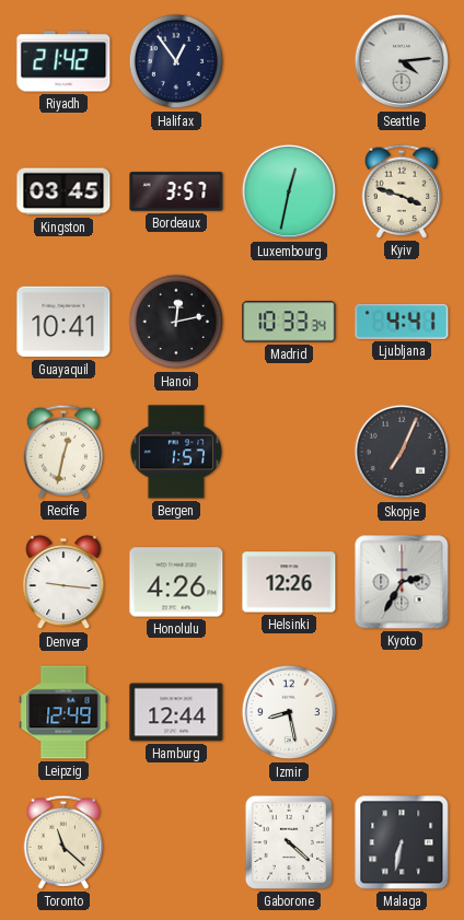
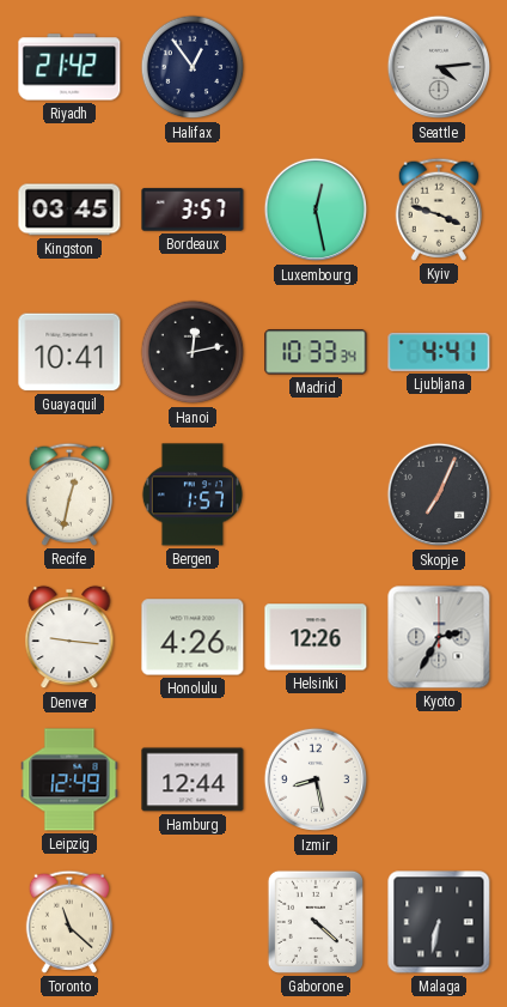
Luxembourg: 12:32 -> 12:28 (316, 210)
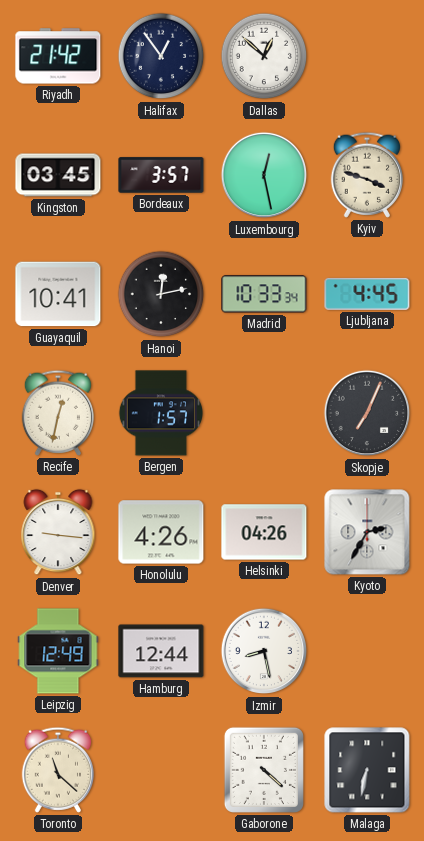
Dallas: none -> 12:52 (264, 56)
Seattle: 4:14 -> none (439, 67)
Ljubljana: 4:41 -> 4:45 (367, 294)
Helsinki: 12:26 -> 04:26 (264, 532)
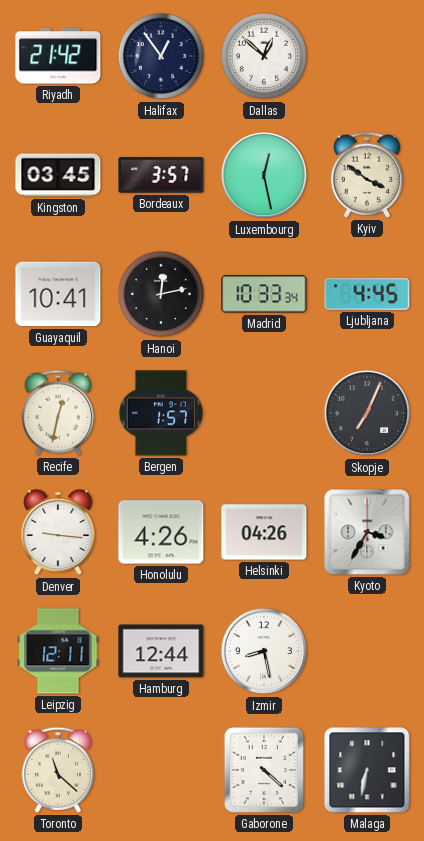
Kyiv: 3:48 -> 3:51 (366, 175)
Kyoto: 2:35 -> 3:35 (367, 532)
Leipzig: 12:49 -> 12:11 (58, 651)
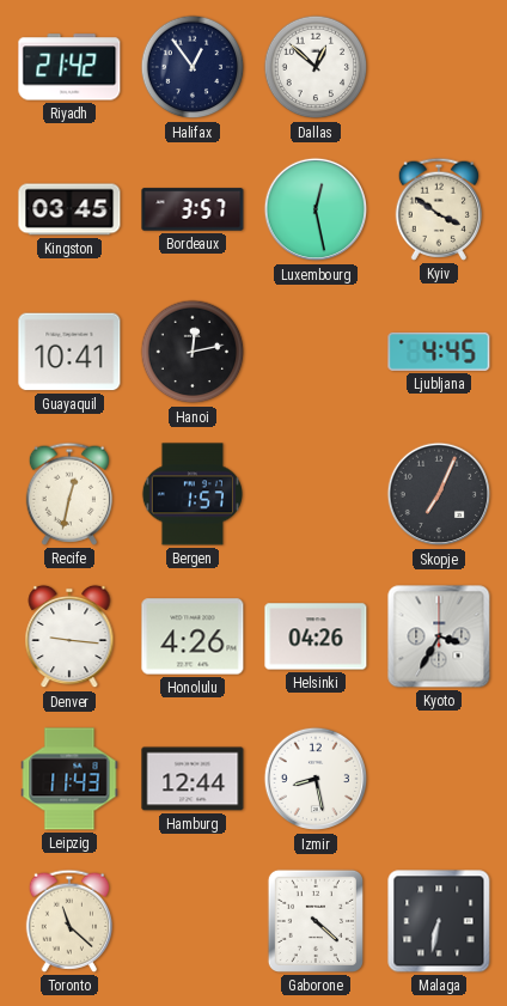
Madrid: 10:33 -> none (264, 294)
Leipzig: 12:11 -> 11:43 (69, 779)
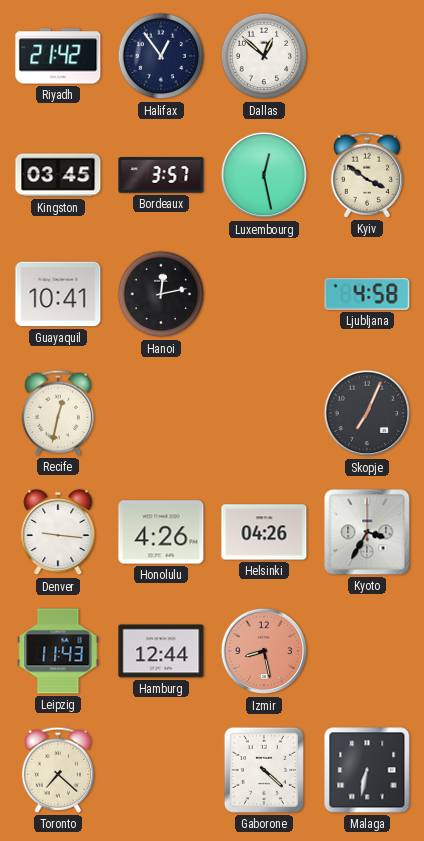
Ljubljana: 4:45 -> 4:58 (367, 294)
Bergen: 1:57 -> none (191, 494)
Izmir dial: white -> salmon (264, 651)
Toronto: 11:22 -> 7:22 (57, 770)
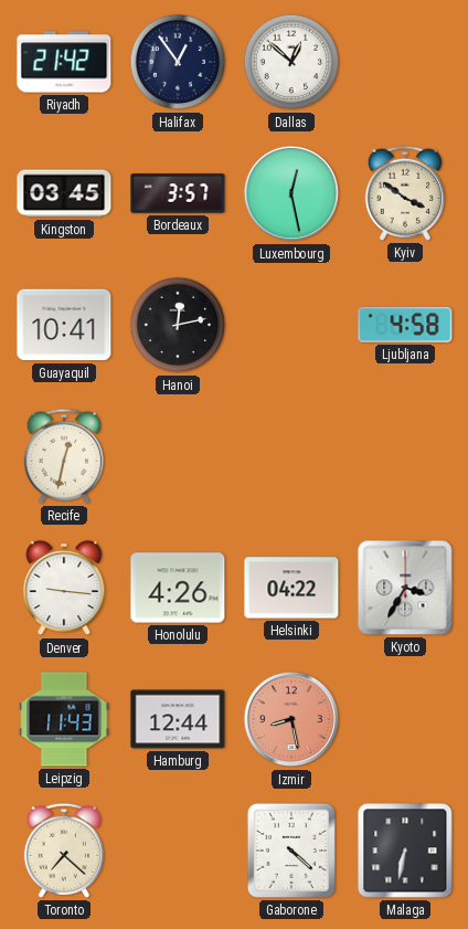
Skopje: 7:04 -> none (367, 413)
Helsinki: 04:26 -> 04:22 (291, 588)
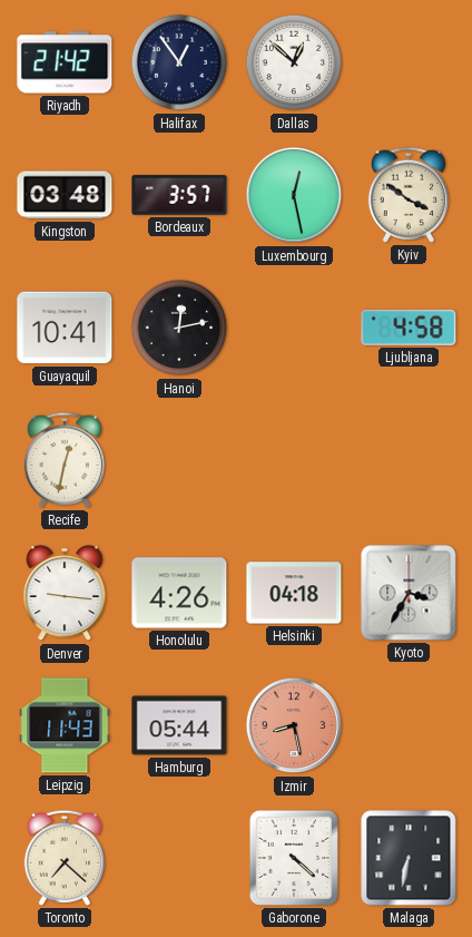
Kingston: 03:45 -> 03:48 (65, 195)
Helsinki: 04:22 -> 04:18 (294, 593)
Hamburg: 12:44 -> 05:44 (179, 725)
